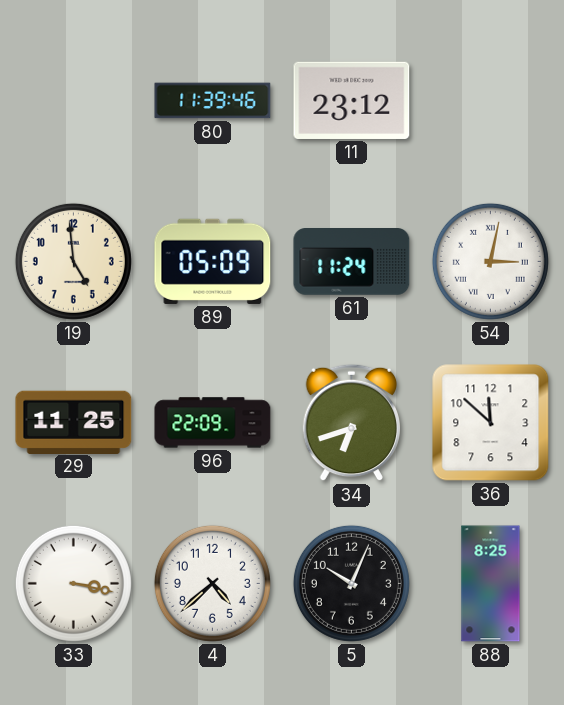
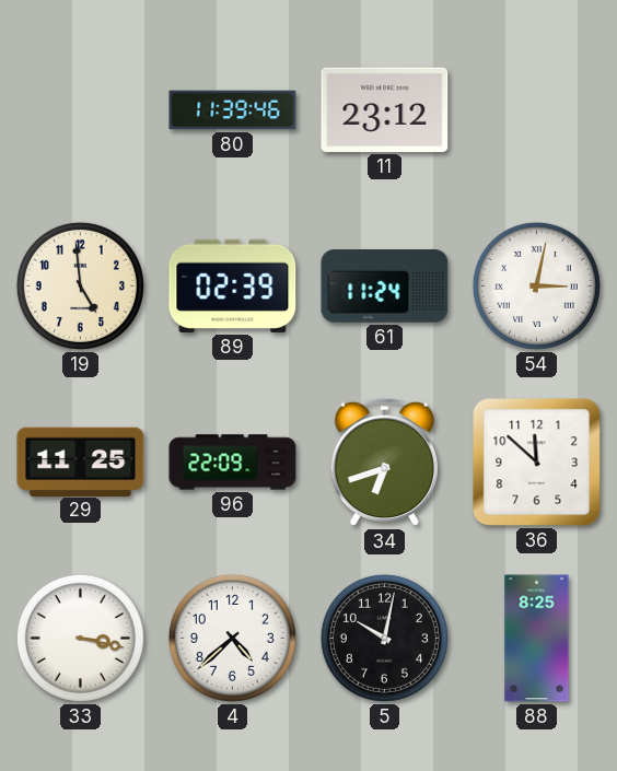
89: 05:09 -> 02:39 (233, 285)
5: 10:04 -> 10:02 (384, 638)
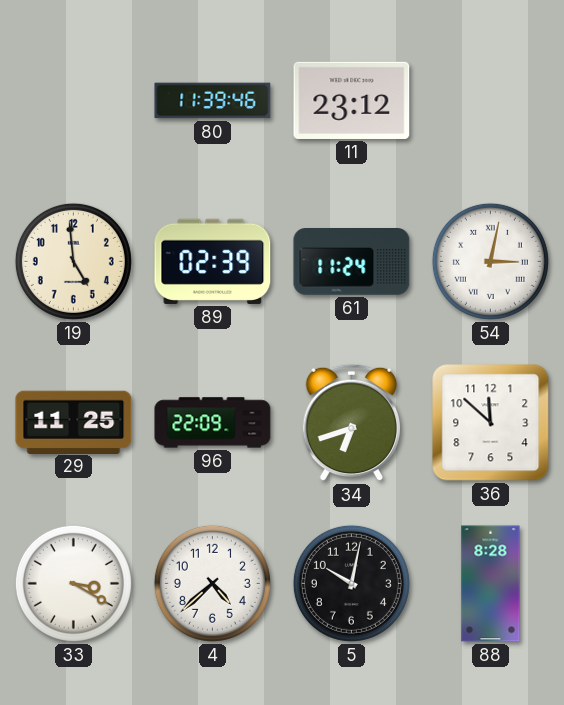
33: 3:17 -> 3:20 (73, 583)
88: 8:25 -> 8:28 (491, 584)
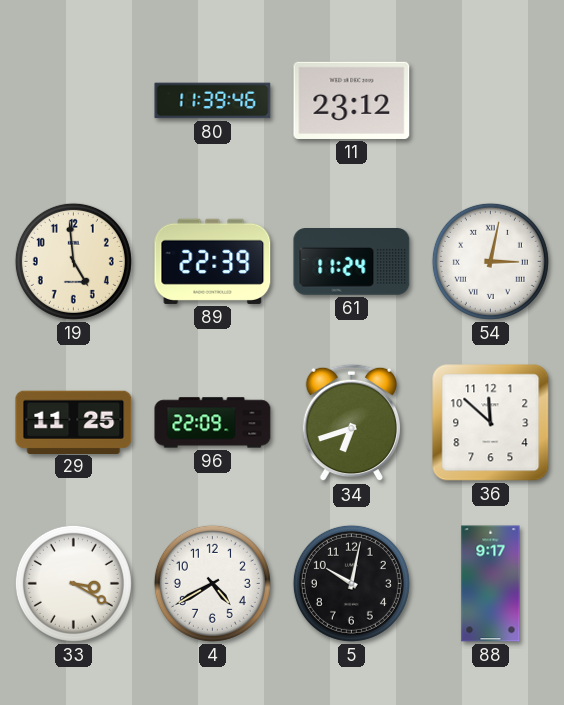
89: 02:39 -> 22:39 (213, 261)
4: 4:38 -> 4:40 (212, 583)
88: 8:28 -> 9:17 (491, 584)
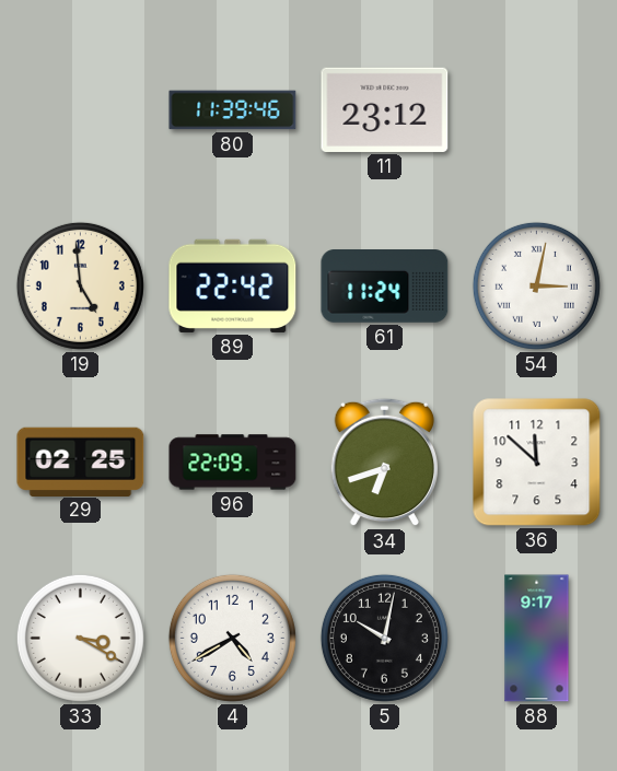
89: 22:39 -> 22:42 (233, 285)
29: 11:25 -> 02:25 (81, 462)
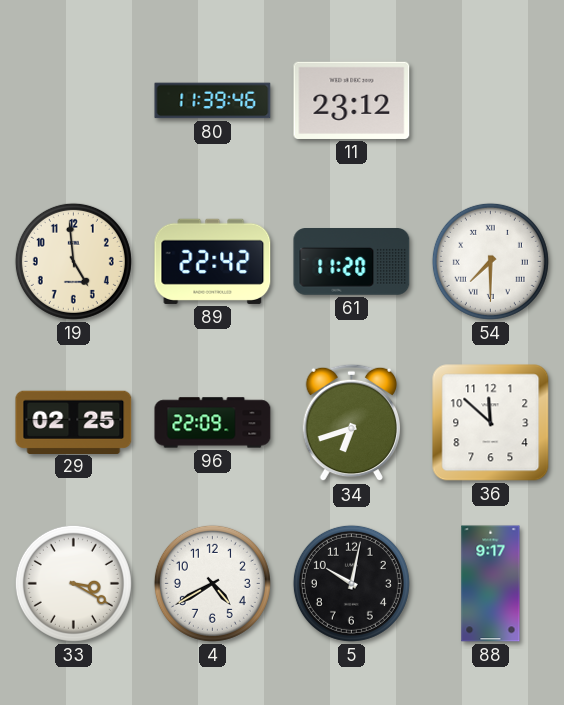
61: 11:24 -> 11:20 (352, 262)
54: 3:02 -> 7:30 (490, 261)
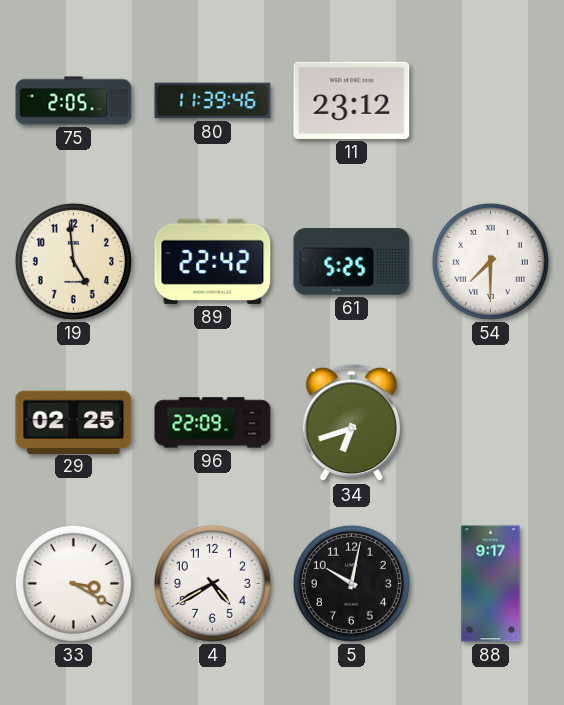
75: none -> 2:05 (74, 101)
61: 11:20 -> 5:25 (352, 262)
36: 11:52 -> none (491, 423)
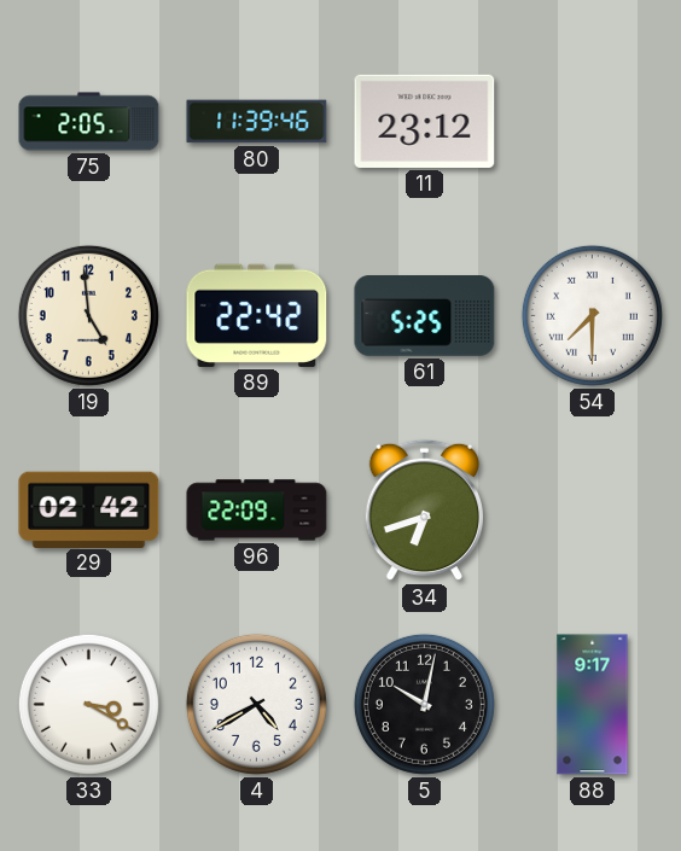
29: 02:25 -> 02:42 (89, 509)
